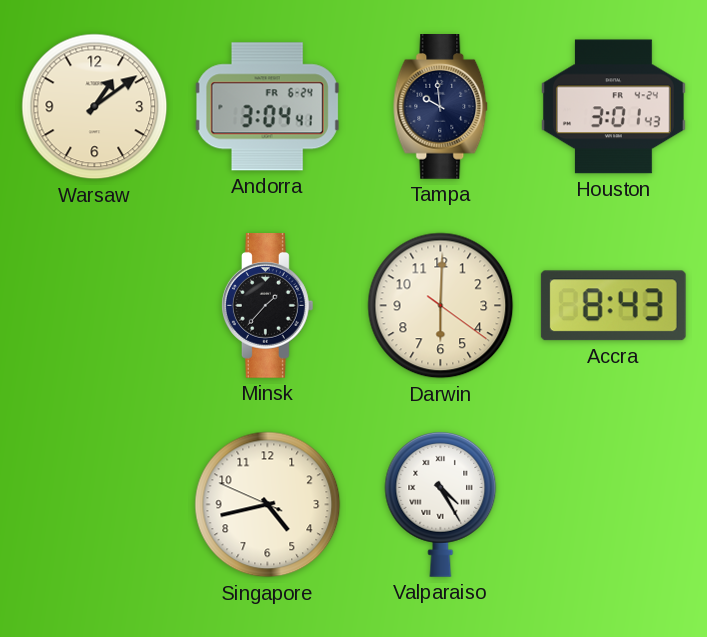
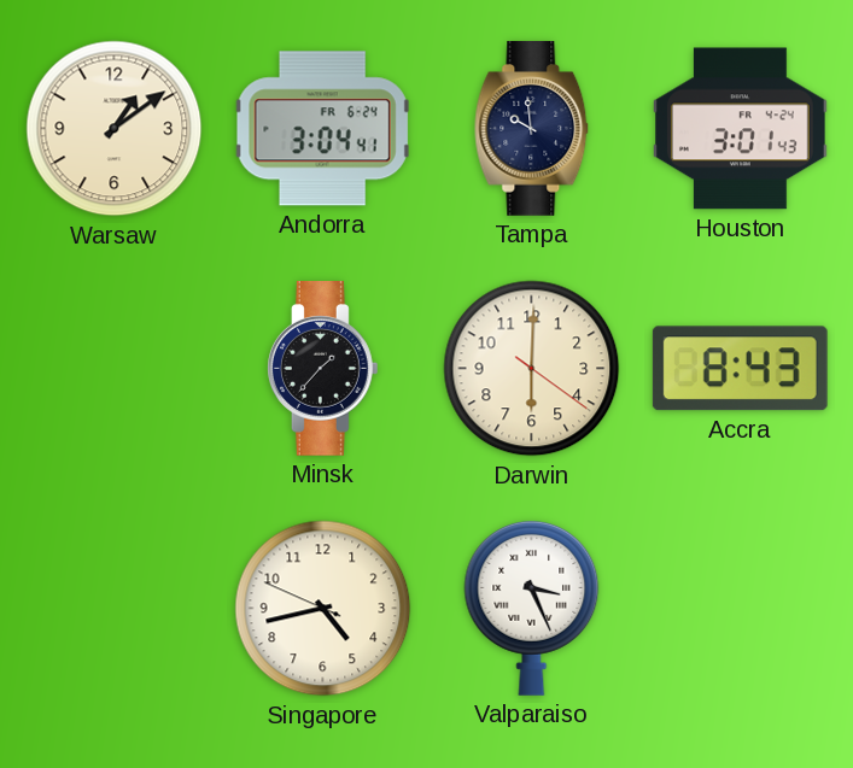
Valparaiso: 4:25 -> 3:26 (532, 608)
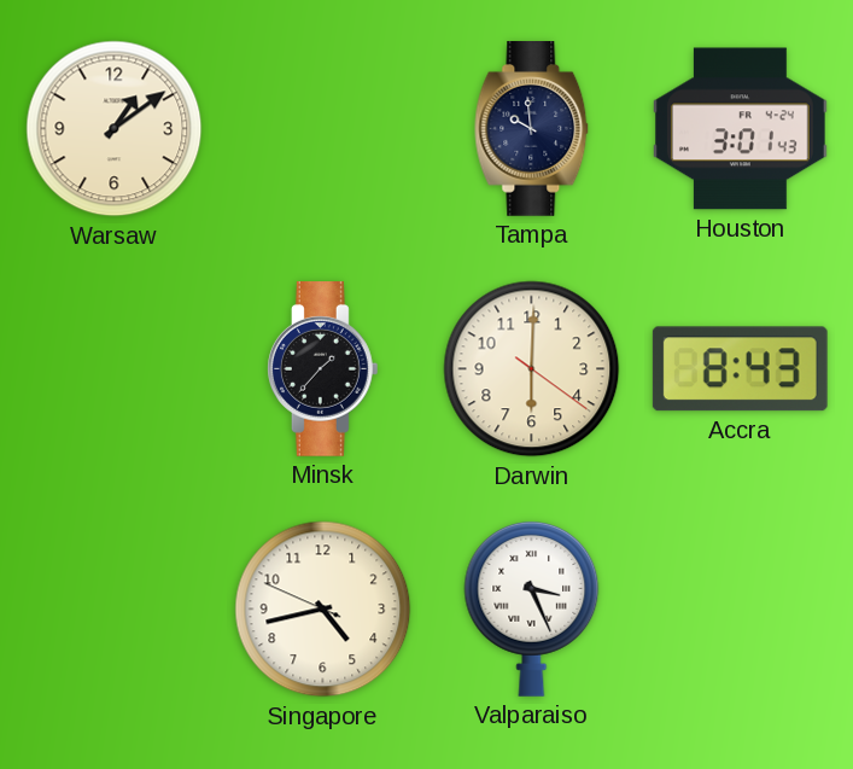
Andorra: 3:04 -> none (322, 129)
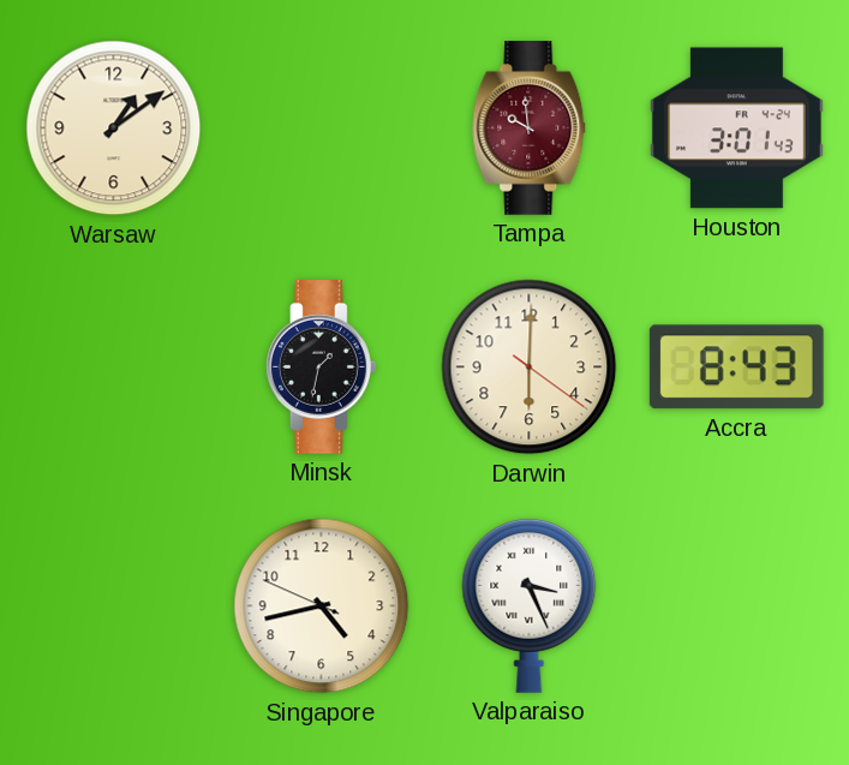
Tampa dial: navy -> burgundy (530, 129)
Minsk: 1:37 -> 1:32 (321, 367)
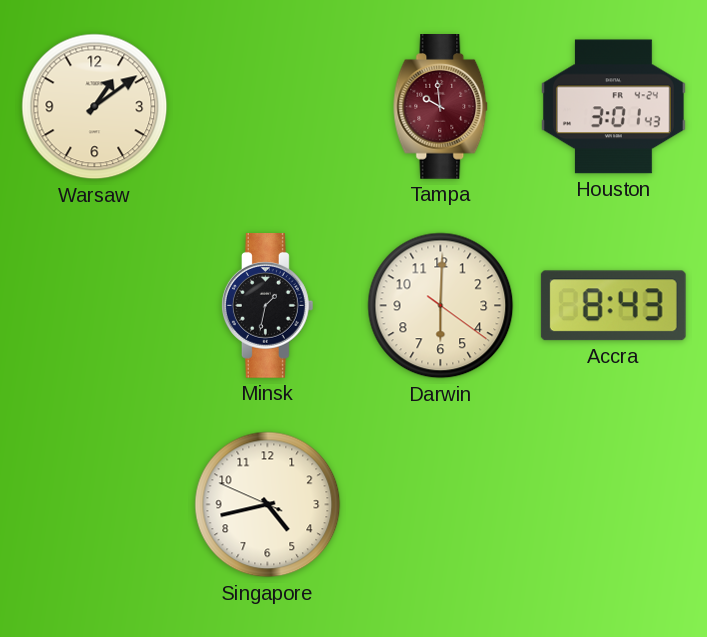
Valparaiso: 3:26 -> none (530, 605)
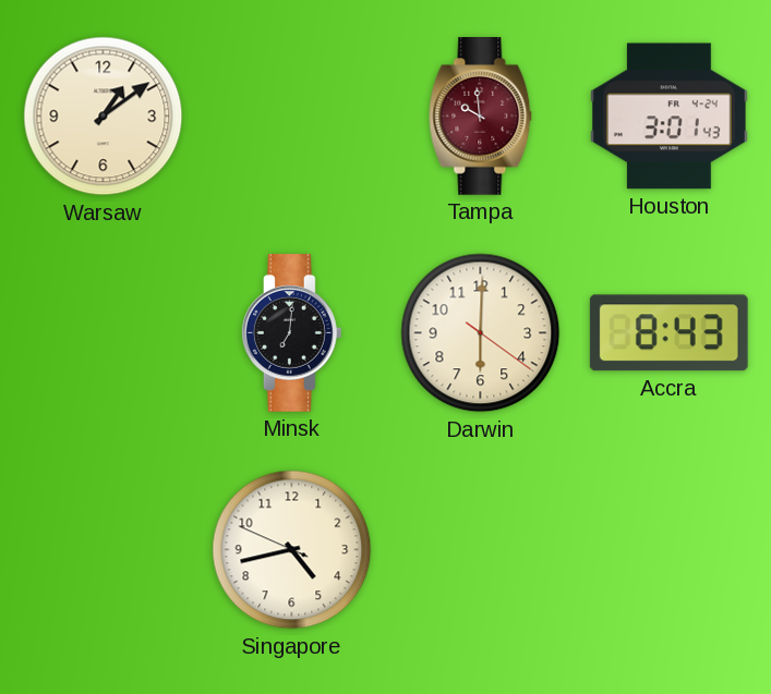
Minsk: 1:32 -> 7:01 (291, 333)
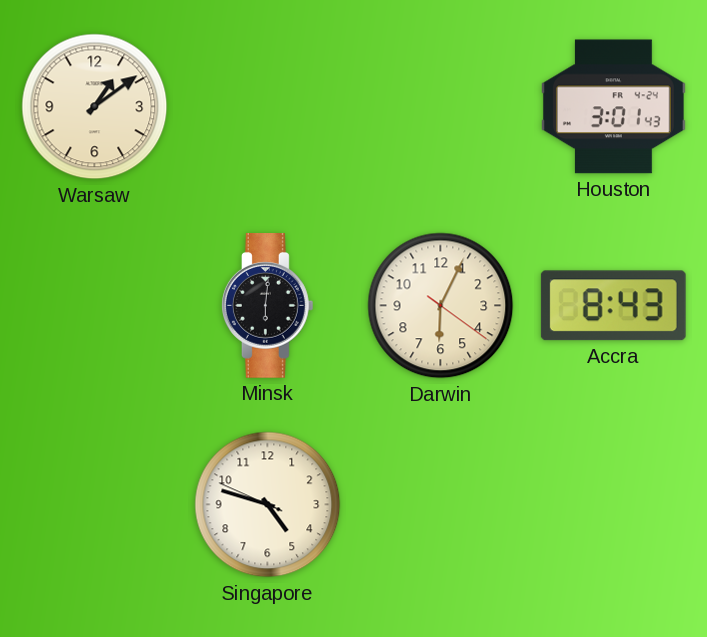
Tampa: 9:59 -> none (481, 117)
Minsk: 7:01 -> 6:01 (267, 306)
Darwin: 6:00 -> 6:04 (441, 306)
Singapore: 4:42 -> 4:47 (268, 505)
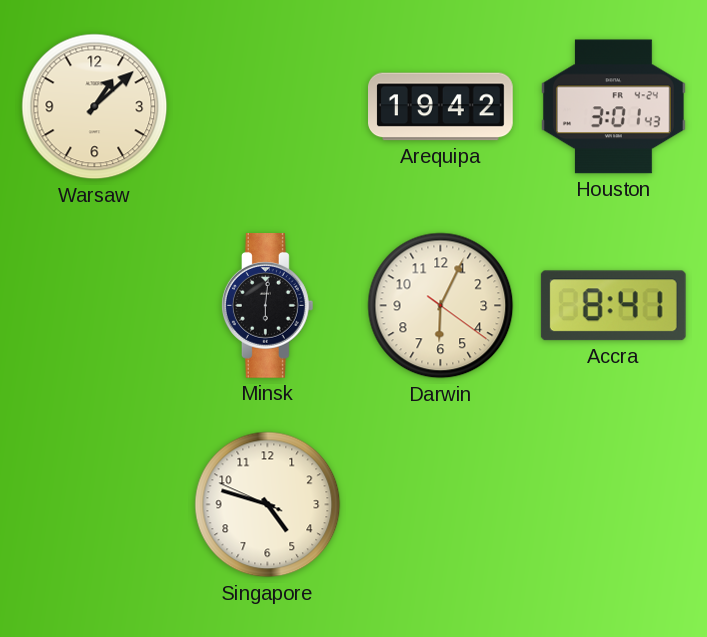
Warsaw: 1:09 -> 1:08 (95, 107)
Arequipa: none -> 19:42 (441, 107)
Accra: 8:43 -> 8:41 (613, 306)
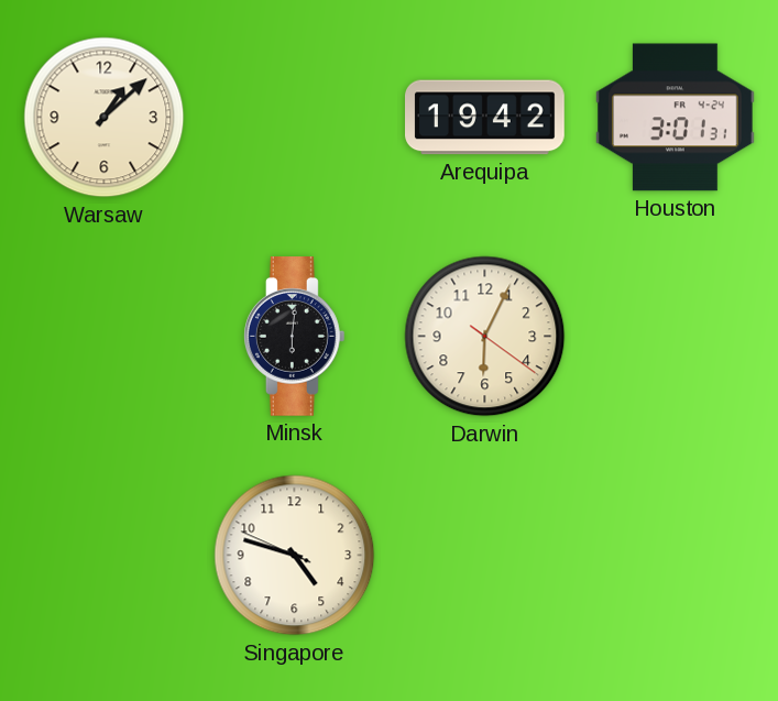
Houston: 3:01:43 -> 3:01:31 (676, 118)
Accra: 8:41 -> none (613, 306)
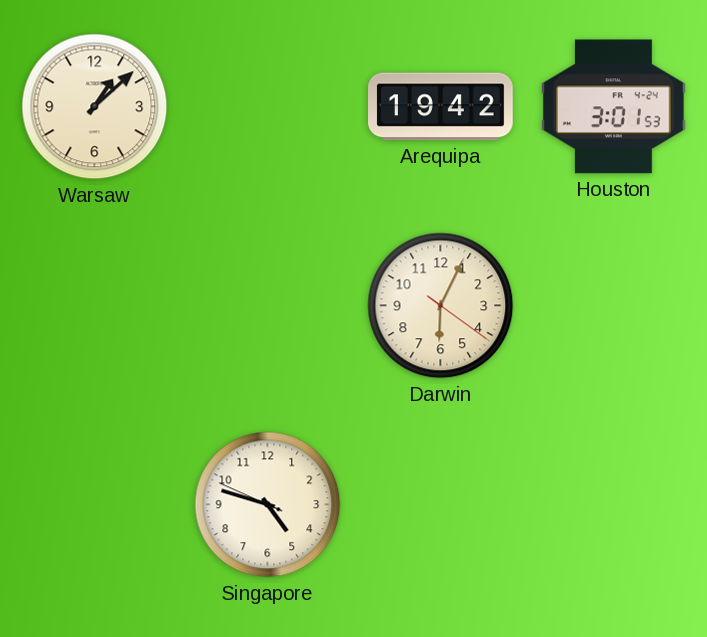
Houston: 3:01:31 -> 3:01:53 (614, 107)
Minsk: 6:01 -> none (294, 337)
